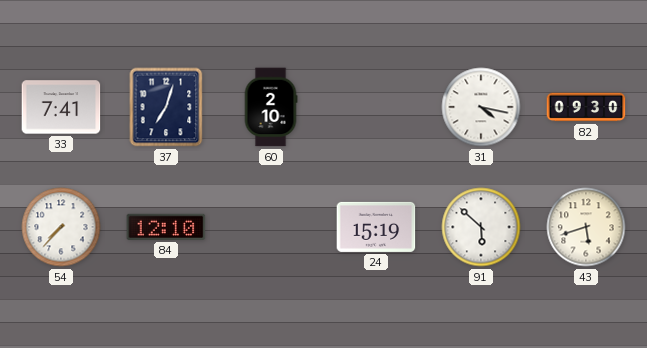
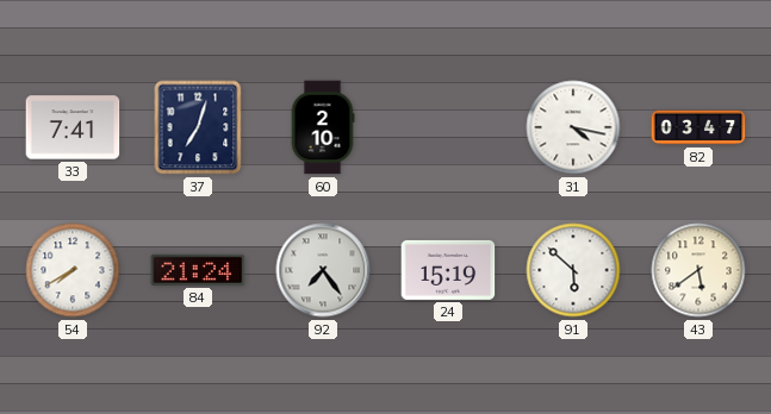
82: 09:30 -> 03:47 (698, 127)
54: 7:37 -> 7:40 (73, 270)
84: 12:10 -> 21:24 (198, 270)
92: none -> 7:24 (323, 270)
43: 5:42 -> 5:39 (698, 270)
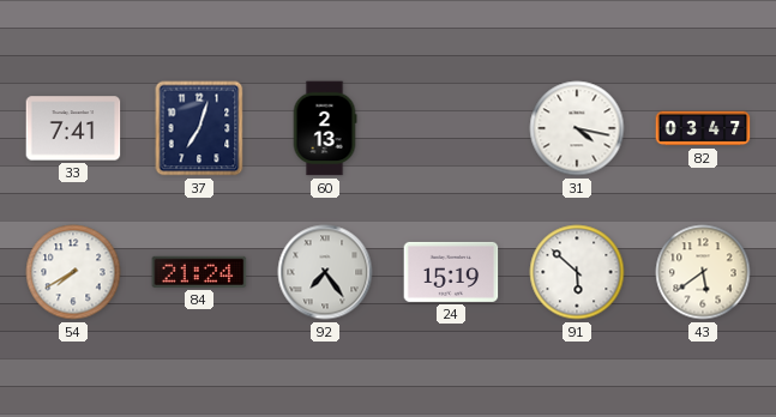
60: 2:10 -> 2:13 (325, 128)
